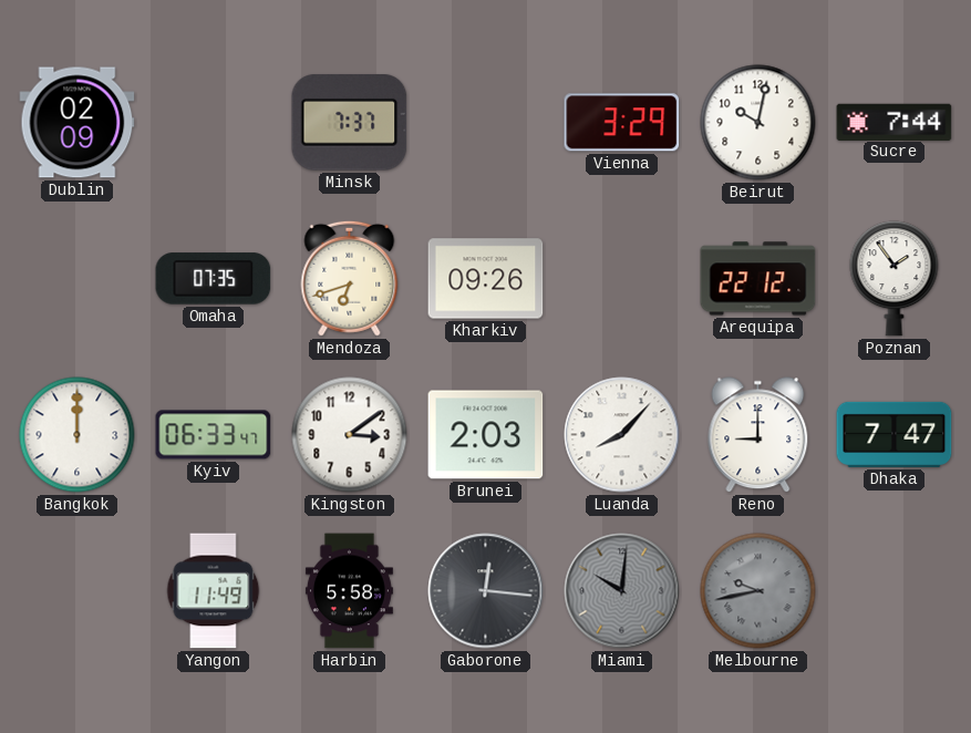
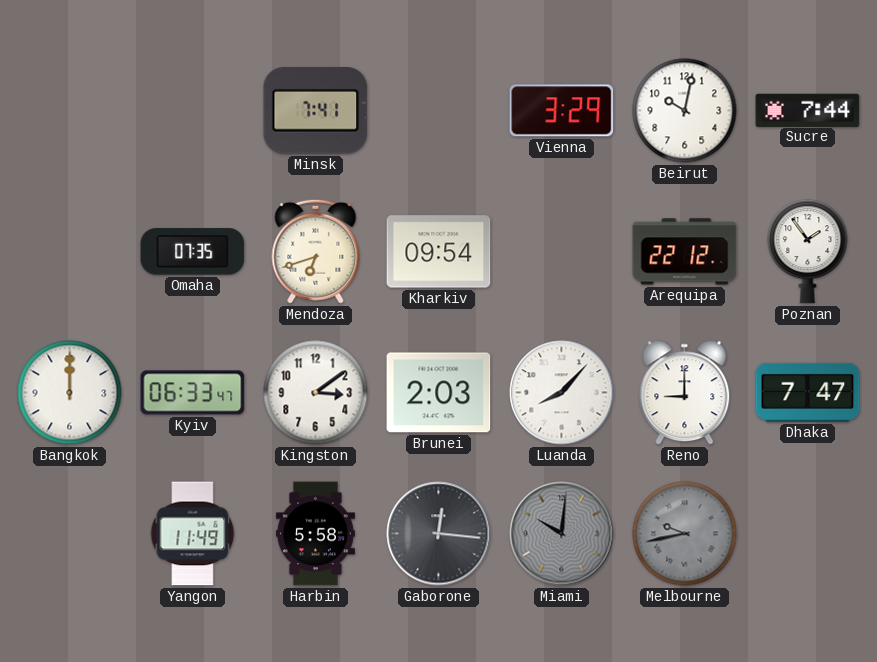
Dublin: 02:09 -> none (78, 123)
Minsk: 7:37 -> 7:41 (316, 111)
Kharkiv: 09:26 -> 09:54 (439, 252)
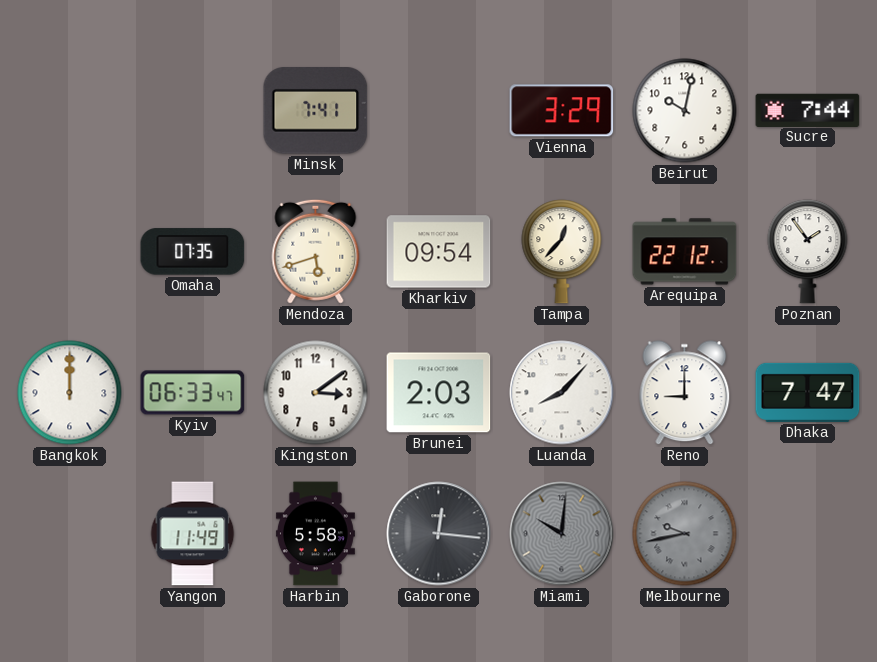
Mendoza: 6:42 -> 5:42 (316, 251)
Tampa: none -> 12:37 (562, 252)
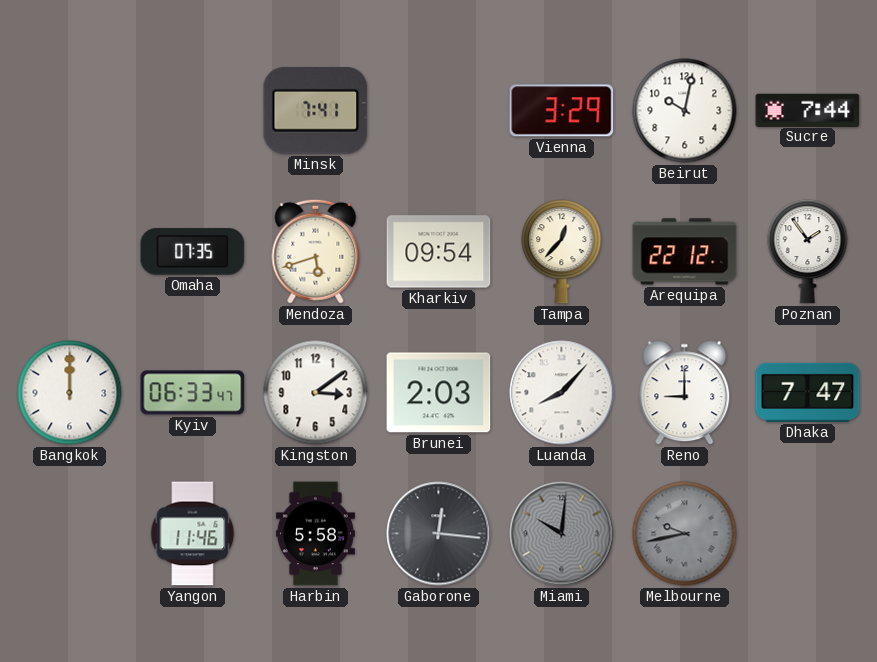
Yangon: 11:49 -> 11:46 (193, 534)
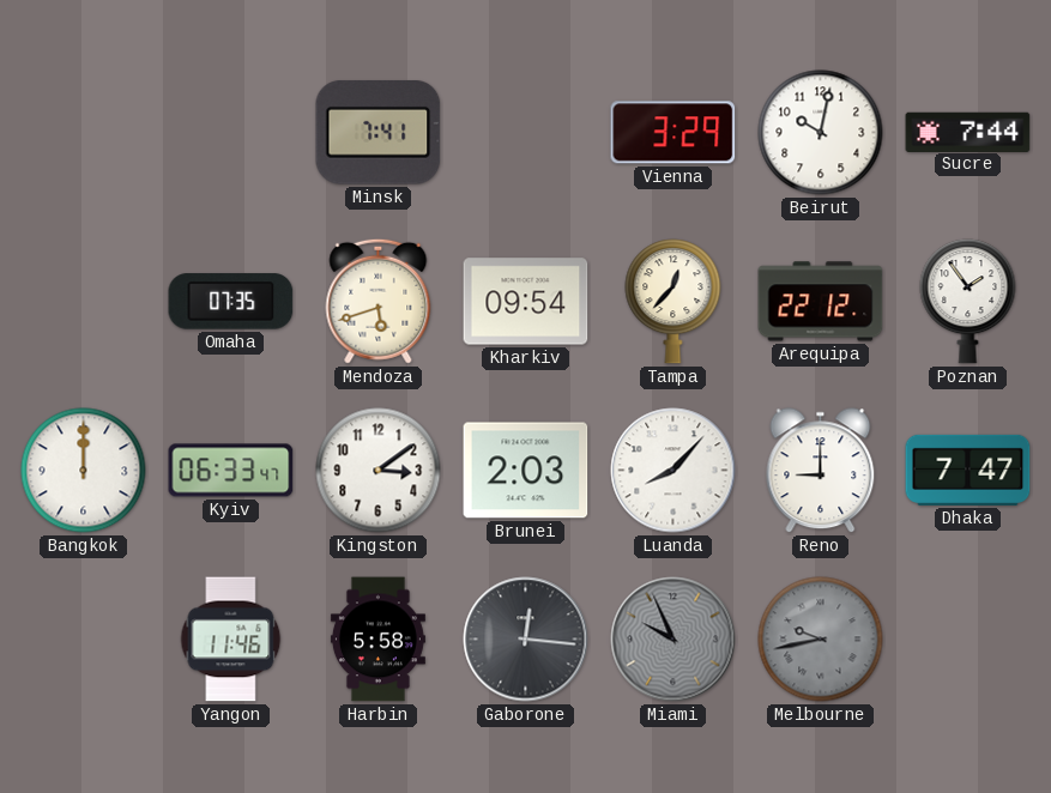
Miami: 10:01 -> 9:56 (674, 640)
